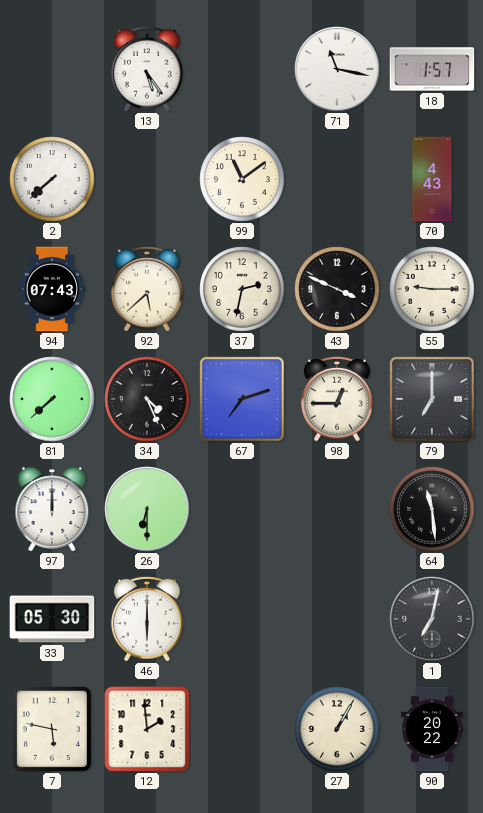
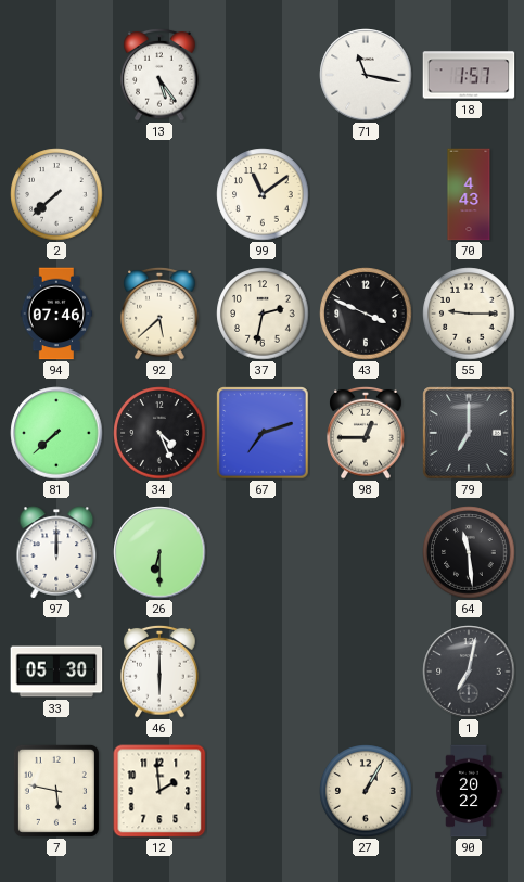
94: 07:43 -> 07:46 (56, 314)
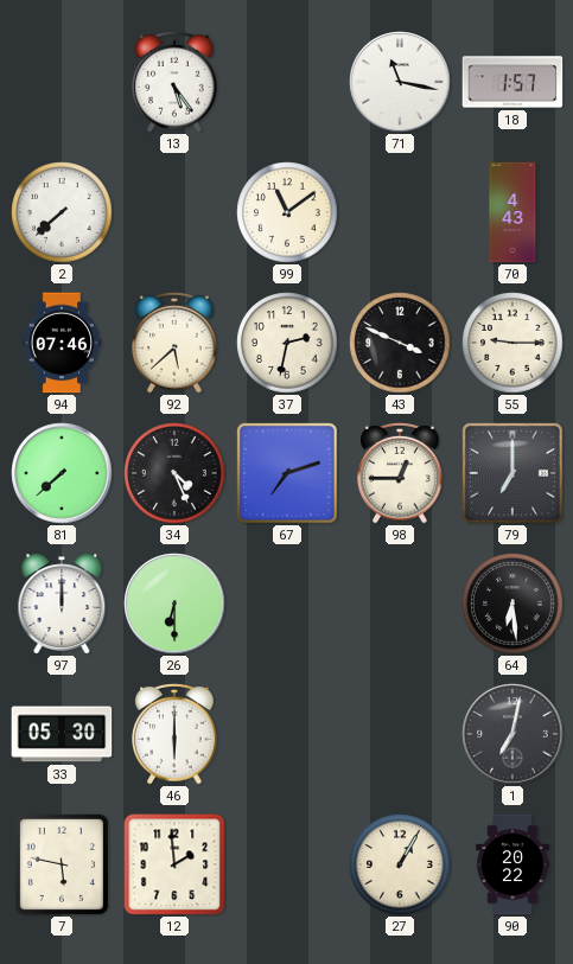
64: 11:29 -> 6:29 (512, 604)
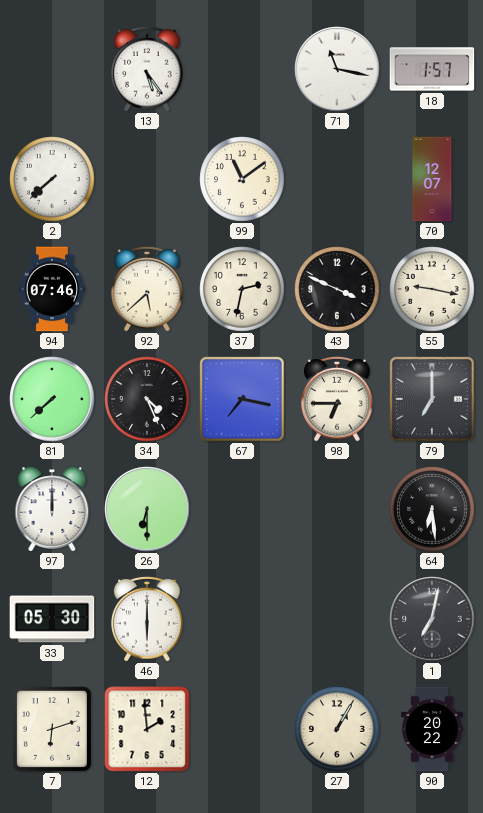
70: 4:43 -> 12:07 (432, 179)
55: 9:15 -> 9:17 (432, 289)
67: 7:12 -> 7:17 (242, 399)
98: 12:45 -> 6:45 (337, 399)
7: 5:47 -> 6:12 (52, 729)
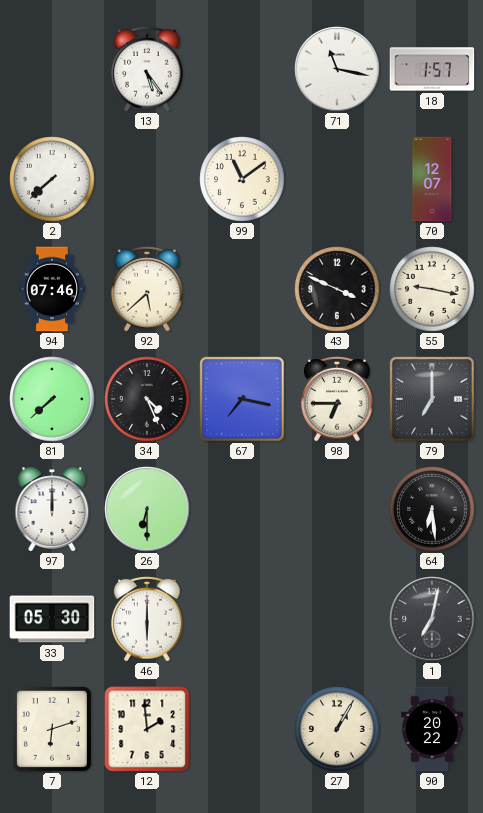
37: 2:32 -> none (242, 289)
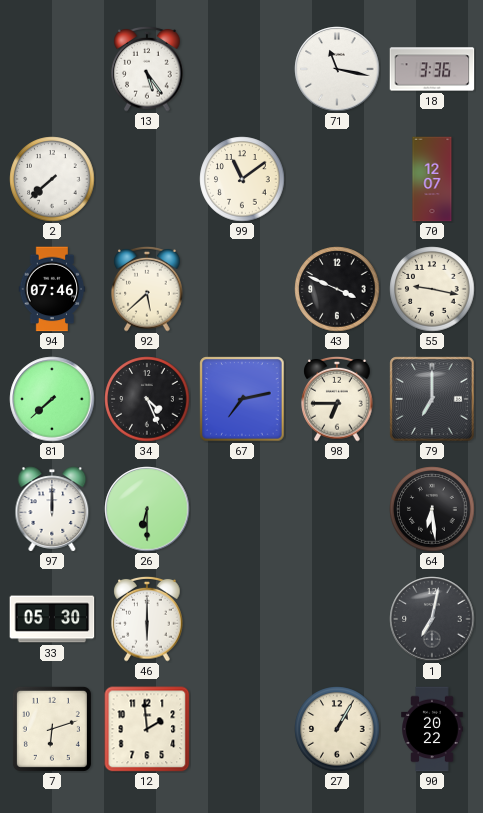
18: 1:57 -> 3:36 (432, 69)
67: 7:17 -> 7:13 (242, 399)
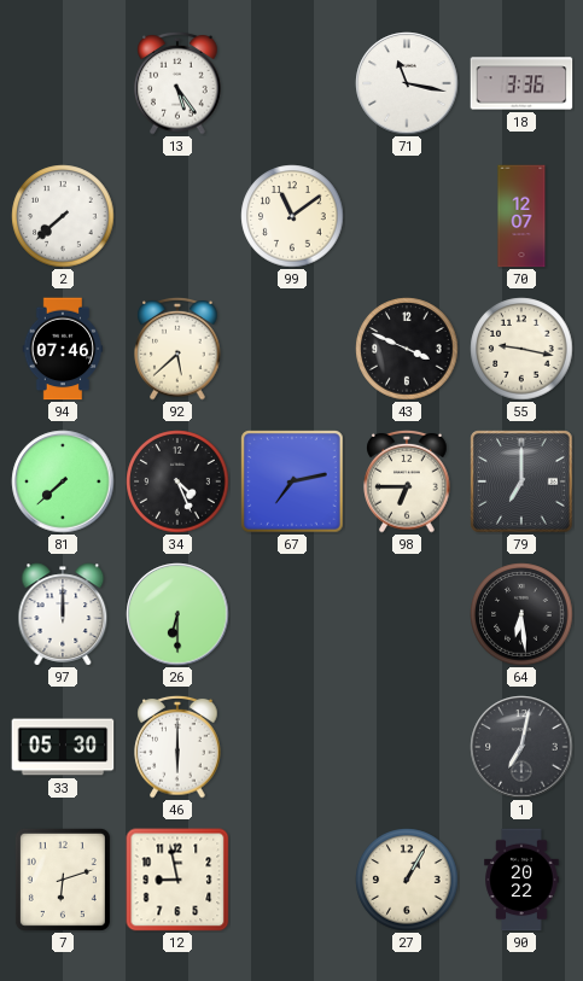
12: 1:59 -> 8:58 (177, 880)
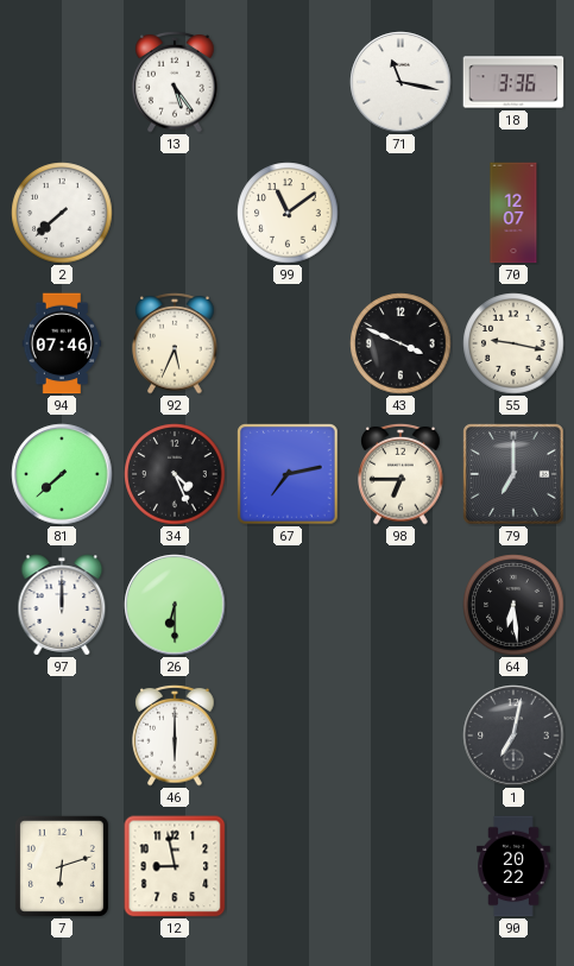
92: 5:38 -> 5:34 (175, 343)
33: 05:30 -> none (63, 747)
27: 1:05 -> none (407, 880)
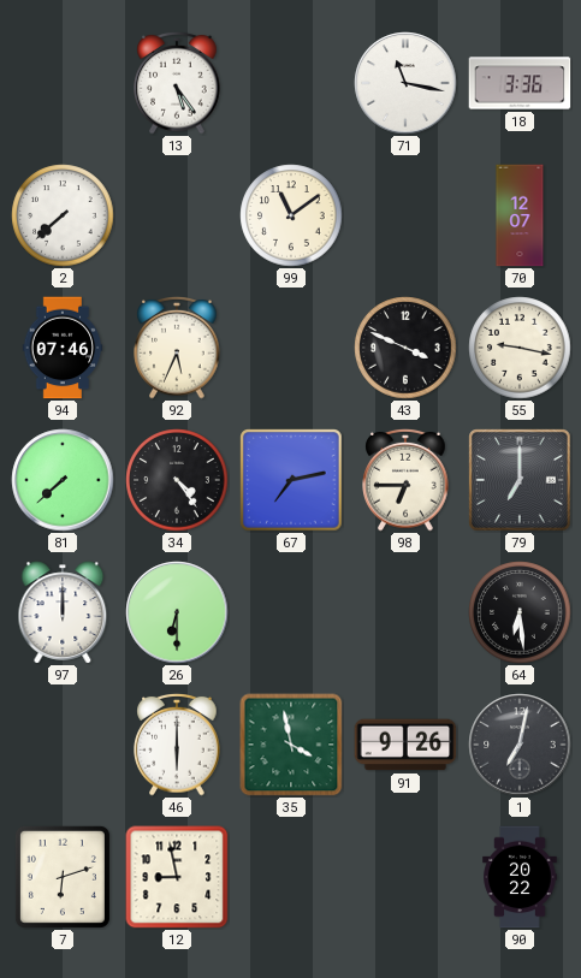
34: 4:26 -> 4:24 (177, 480)
35: none -> 3:58 (291, 745)
91: none -> 9:26 (405, 745)
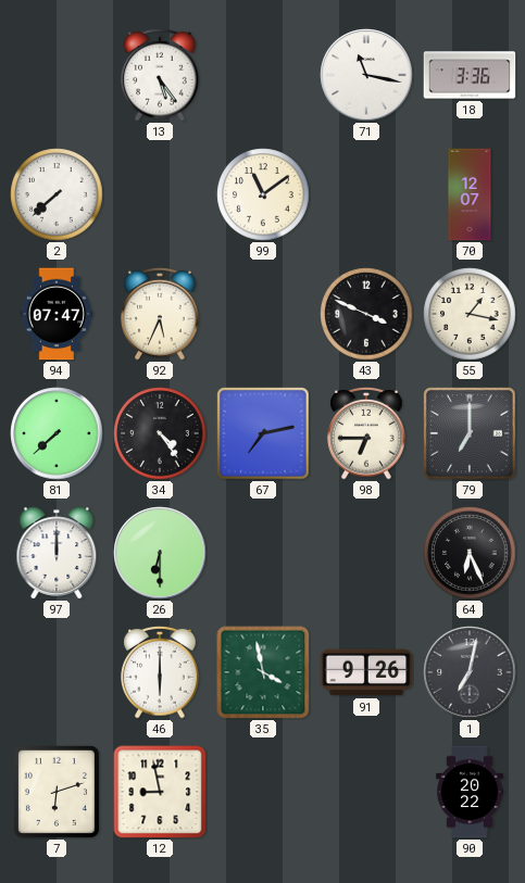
94: 07:46 -> 07:47 (57, 314)
55: 9:17 -> 1:17 (470, 314)
64: 6:29 -> 6:26 (470, 553)
